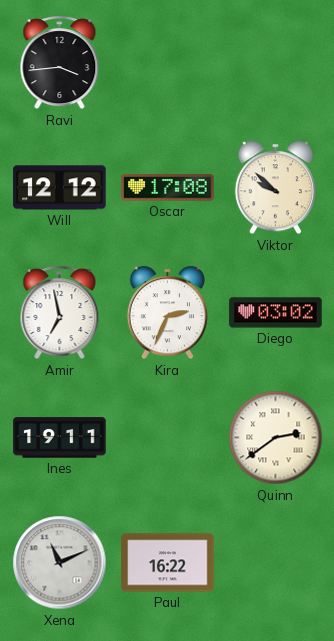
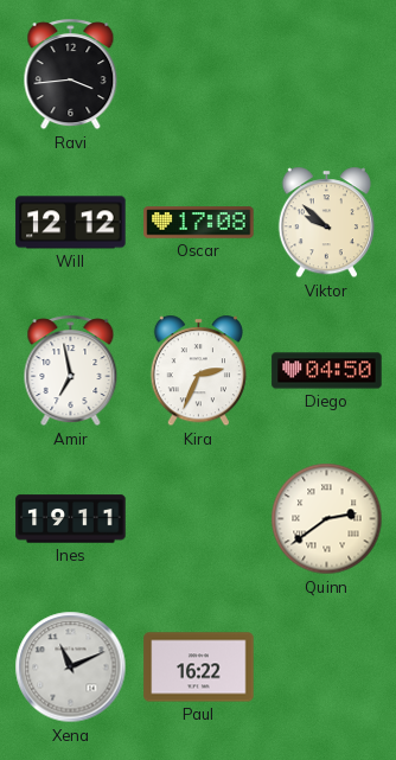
Diego: 03:02 -> 04:50 (327, 371)
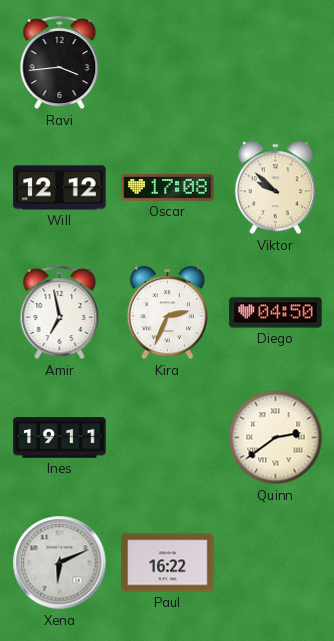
Xena: 11:11 -> 6:11 (60, 563)
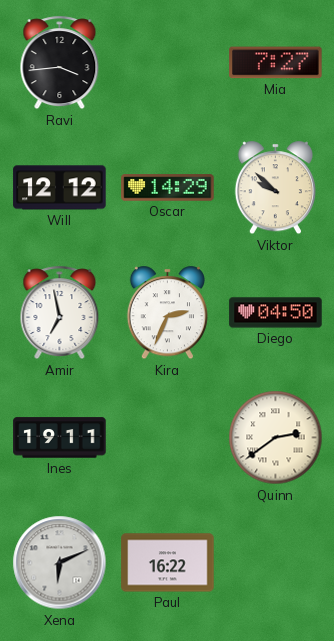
Mia: none -> 7:27 (276, 63)
Oscar: 17:08 -> 14:29 (168, 188)
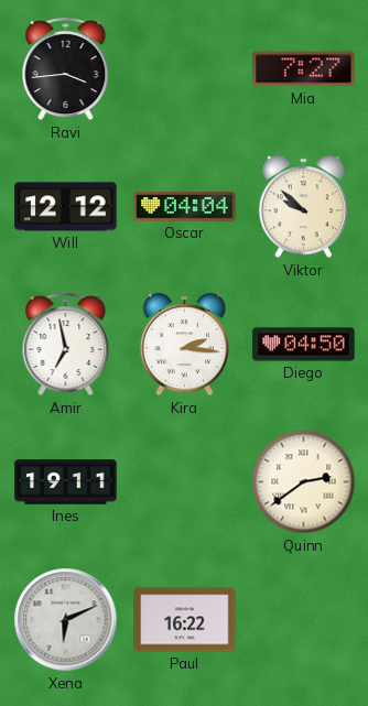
Oscar: 14:29 -> 04:04 (185, 207)
Kira: 2:34 -> 2:16 (184, 345)
